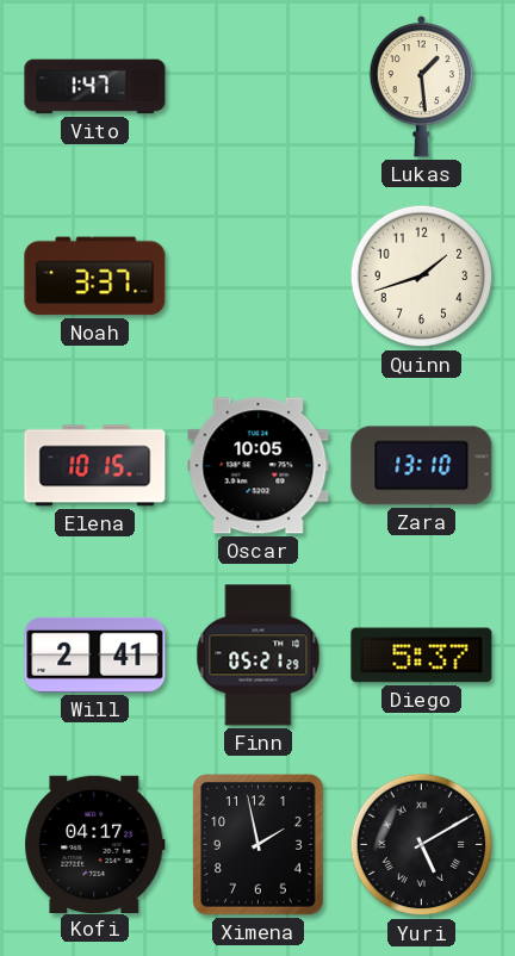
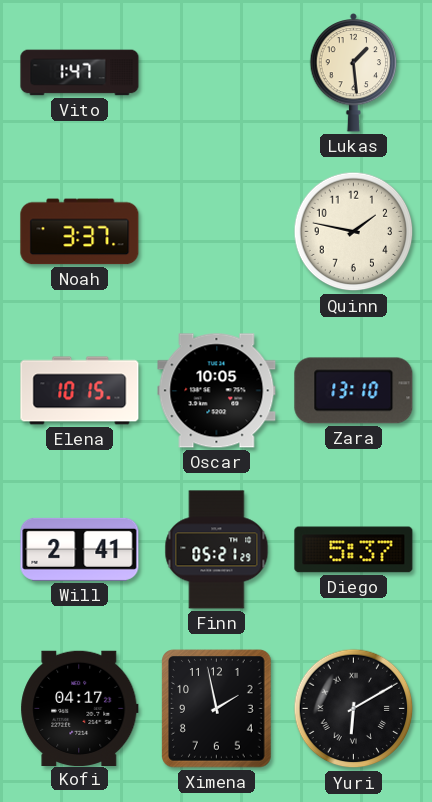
Quinn: 1:42 -> 1:47 (354, 232)
Yuri: 5:10 -> 6:10 (354, 709)
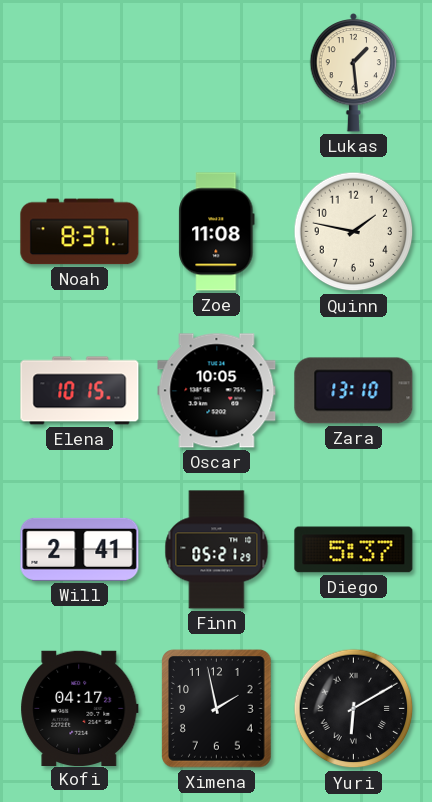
Vito: 1:47 -> none (80, 73)
Noah: 3:37 -> 8:37 (80, 232)
Zoe: none -> 11:08 (217, 232)
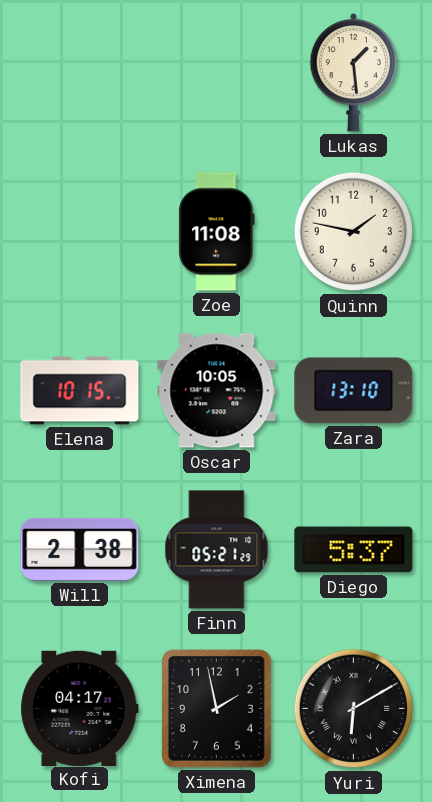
Noah: 8:37 -> none (80, 232)
Will: 2:41 -> 2:38 (80, 549)
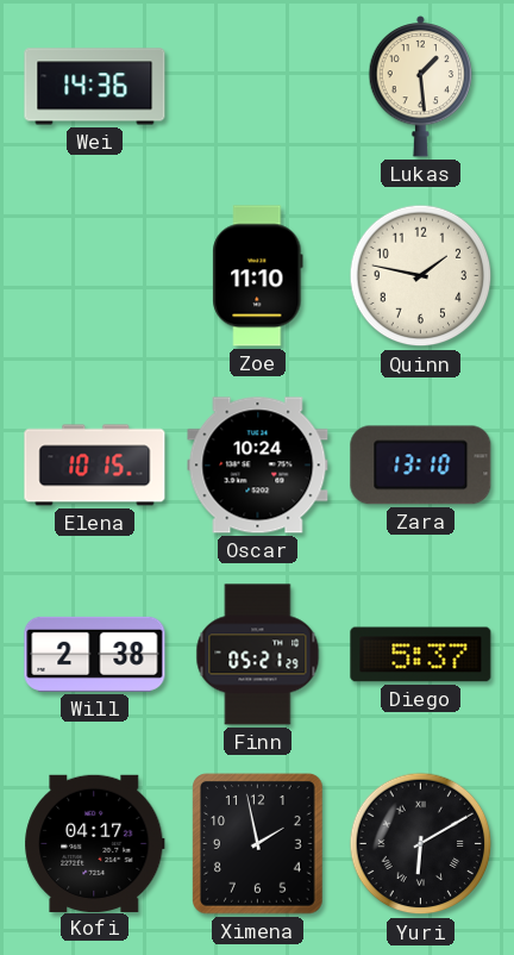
Wei: none -> 14:36 (95, 87)
Zoe: 11:08 -> 11:10 (258, 276)
Oscar: 10:05 -> 10:24 (258, 466)
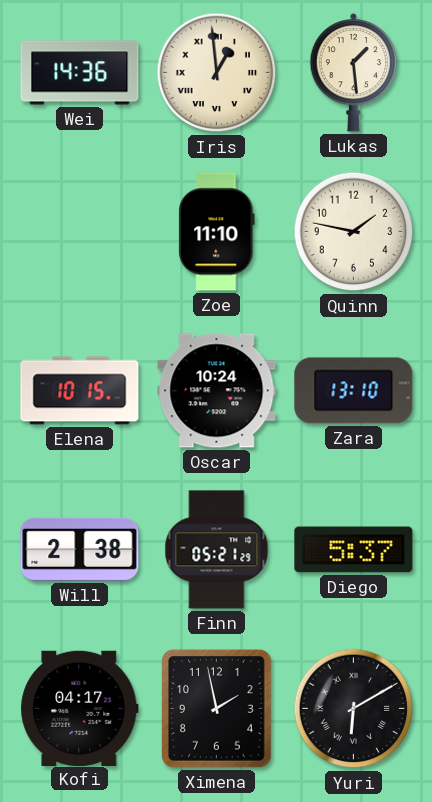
Iris: none -> 12:59 (217, 73)
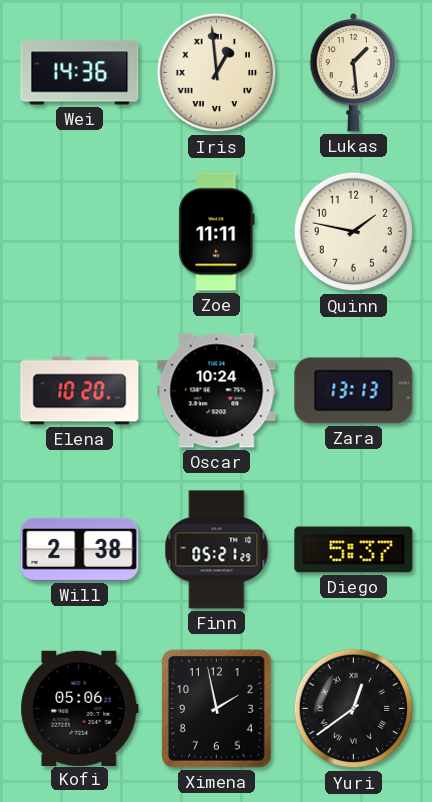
Zoe: 11:10 -> 11:11 (217, 232)
Elena: 10:15 -> 10:20 (80, 391)
Zara: 13:10 -> 13:13 (354, 391)
Kofi: 04:17 -> 05:06 (80, 708)
Yuri: 6:10 -> 12:39 (354, 709)
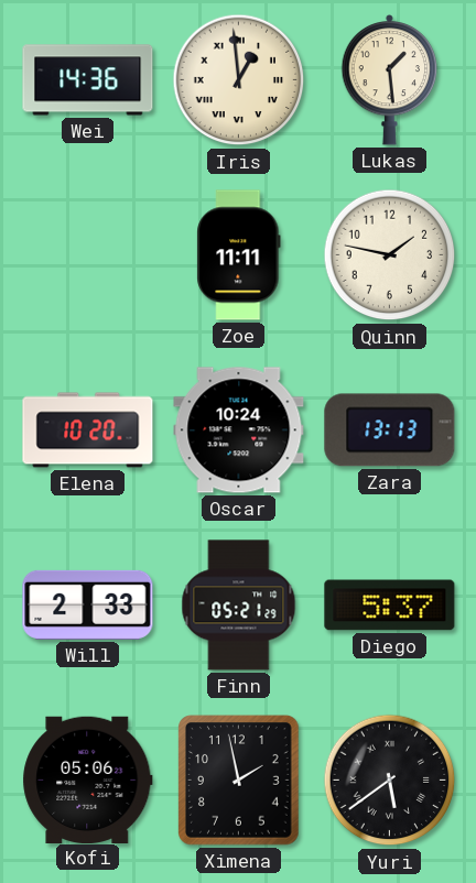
Will: 2:38 -> 2:33 (88, 604)
Yuri: 12:39 -> 5:39 (390, 781)
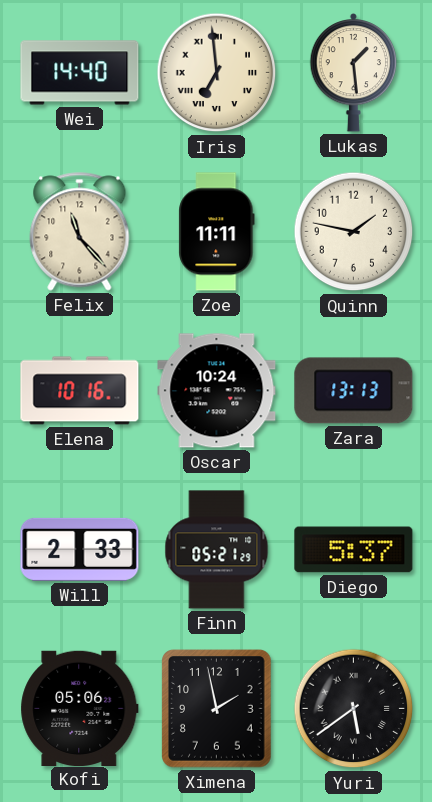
Wei: 14:36 -> 14:40 (80, 73)
Iris: 12:59 -> 6:59 (217, 73)
Felix: none -> 11:23 (80, 232)
Elena: 10:20 -> 10:16 (80, 391)
